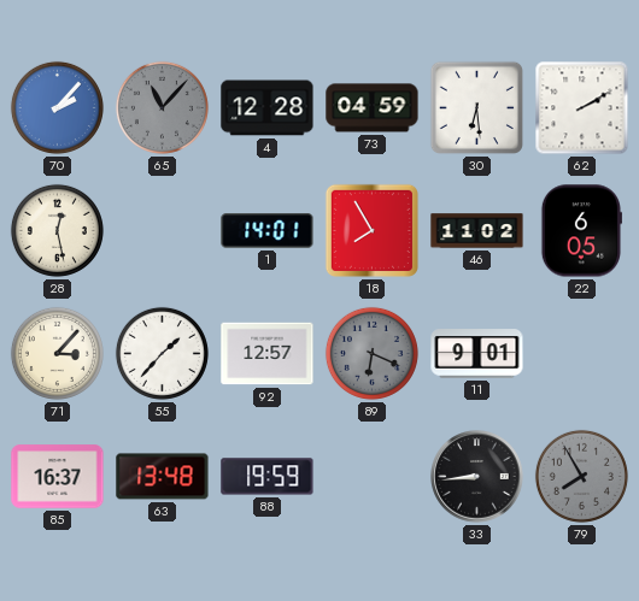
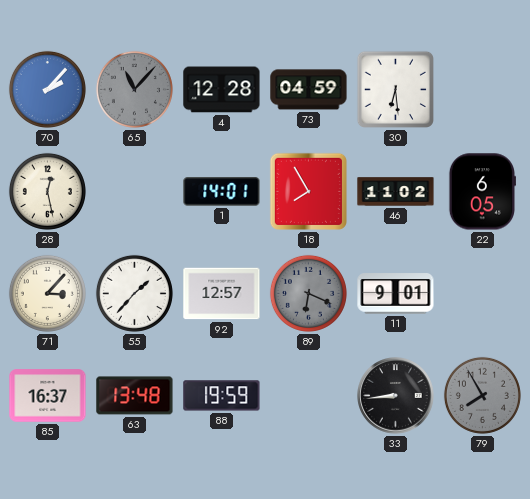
62: 2:10 -> none (582, 108)
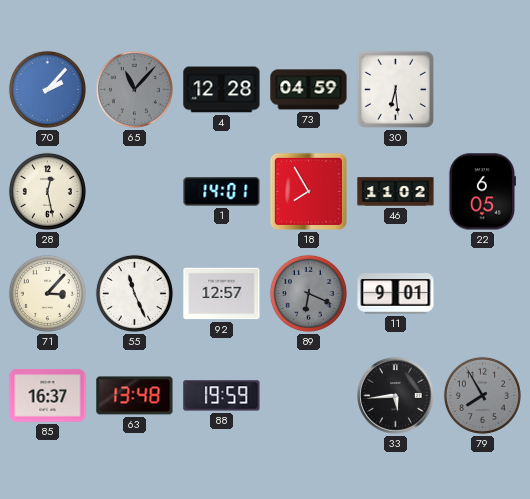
55: 1:37 -> 11:26 (134, 293)
33: 8:44 -> 5:44 (396, 396)
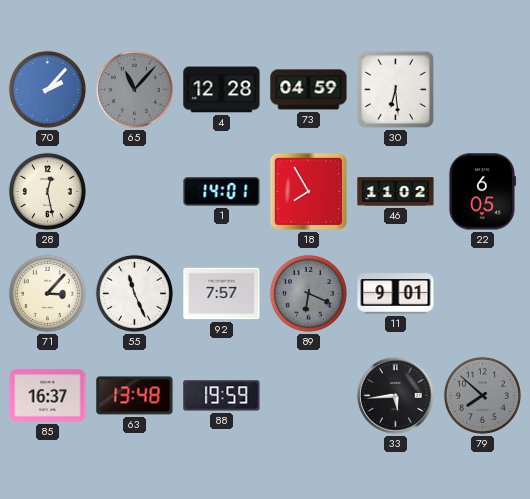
92: 12:57 -> 7:57 (222, 294)
79: 7:55 -> 7:52 (482, 395)
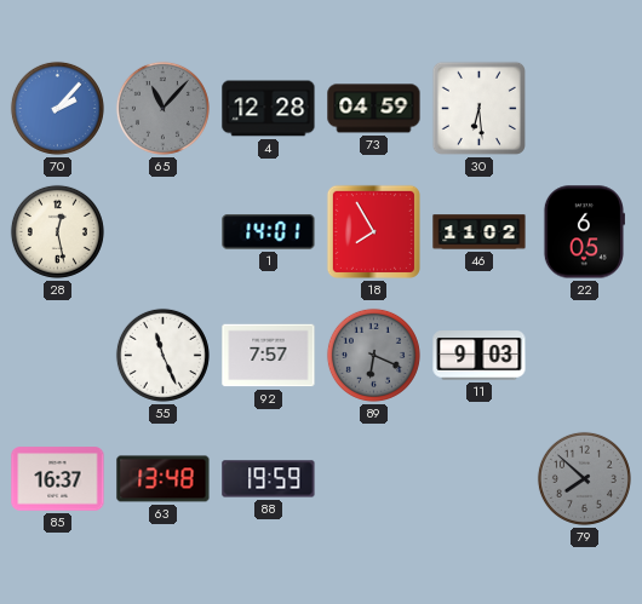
71: 3:07 -> none (47, 293)
11: 9:01 -> 9:03 (480, 356)
33: 5:44 -> none (396, 396)
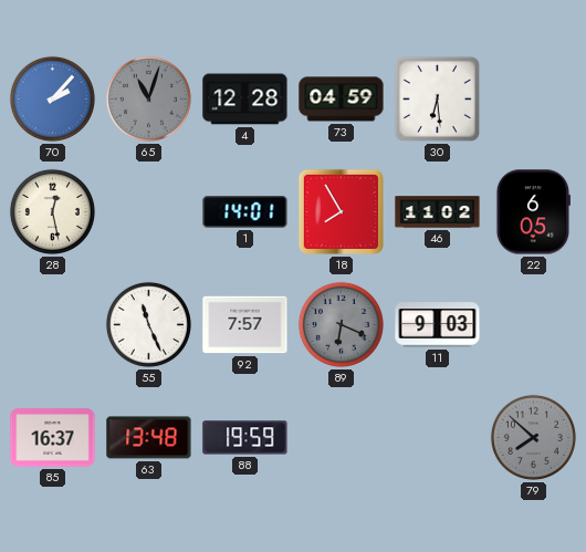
65: 11:07 -> 11:03 (148, 98)
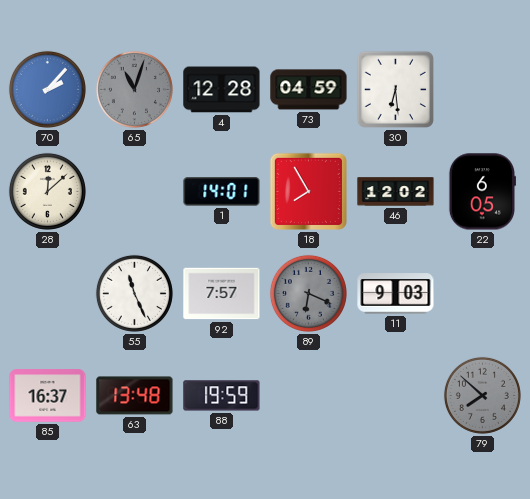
28: 12:28 -> 12:08 (47, 191)
46: 11:02 -> 12:02 (396, 192)
